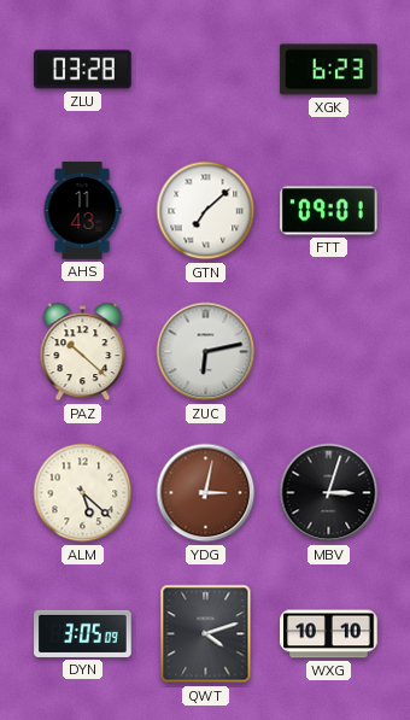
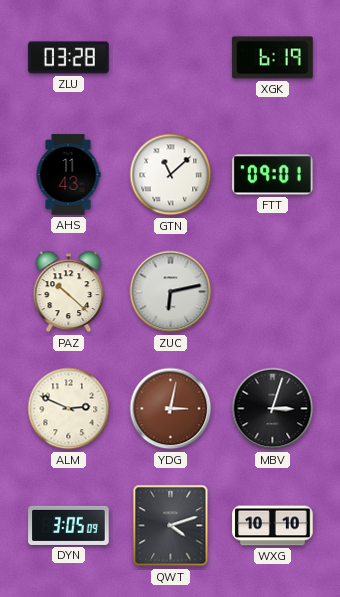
XGK: 6:23 -> 6:19 (273, 58)
GTN: 7:08 -> 11:08 (171, 175)
ALM: 5:22 -> 2:49 (69, 409)
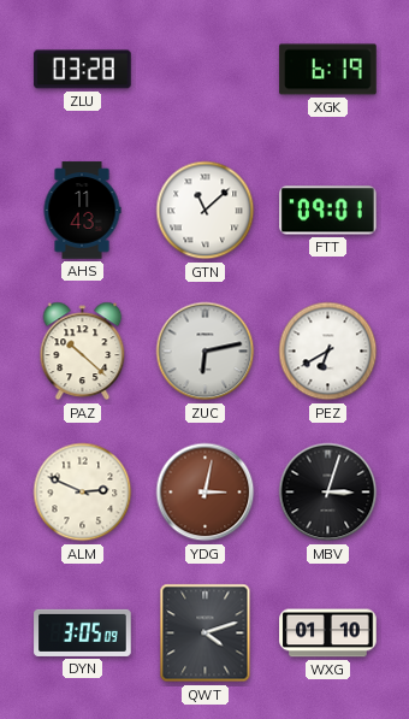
PEZ: none -> 6:40 (328, 352)
WXG: 10:10 -> 01:10 (328, 633)
